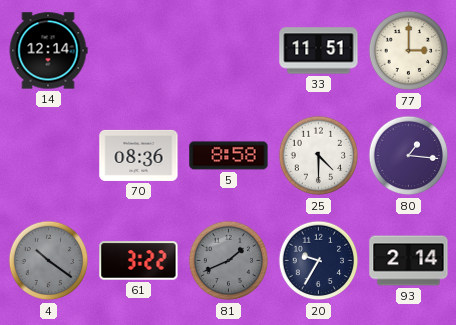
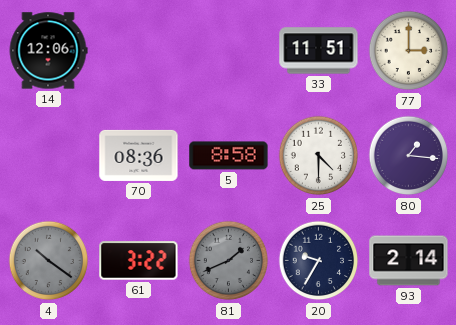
14: 12:14 -> 12:06 (48, 51)
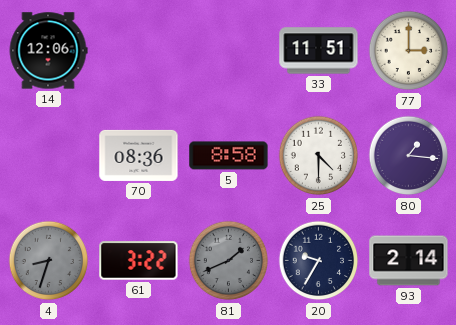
4: 10:21 -> 8:33 (49, 261)
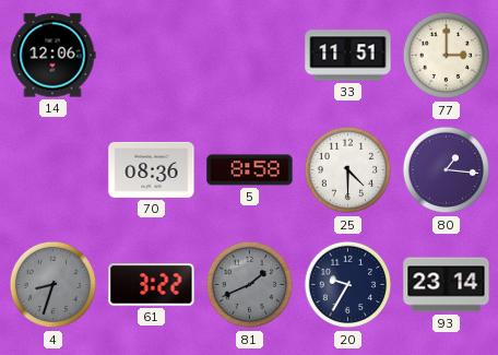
93: 2:14 -> 23:14 (447, 285)
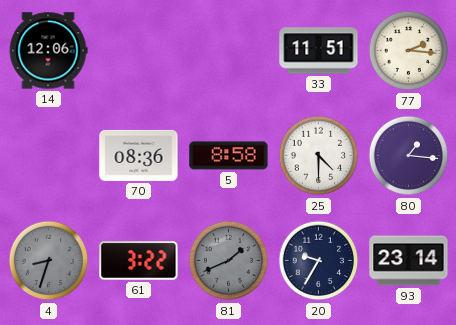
77: 3:00 -> 2:16 (409, 51)
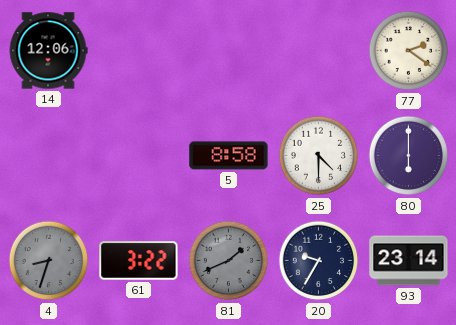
33: 11:51 -> none (319, 51)
77: 2:16 -> 2:21 (409, 51)
70: 08:36 -> none (139, 155)
80: 1:16 -> 6:00 (409, 156)
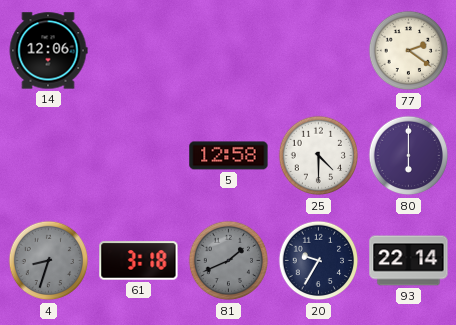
5: 8:58 -> 12:58 (229, 156)
61: 3:22 -> 3:18 (139, 261)
93: 23:14 -> 22:14 (409, 261)
